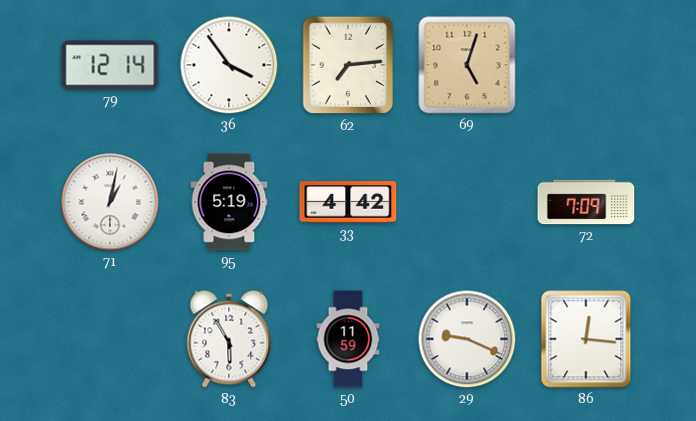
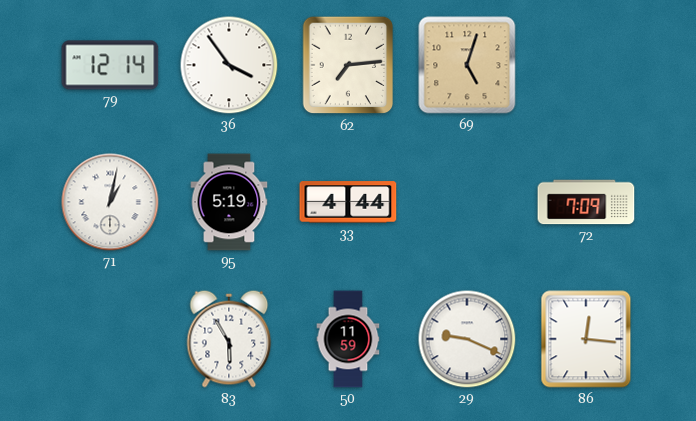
33: 4:42 -> 4:44 (348, 202)
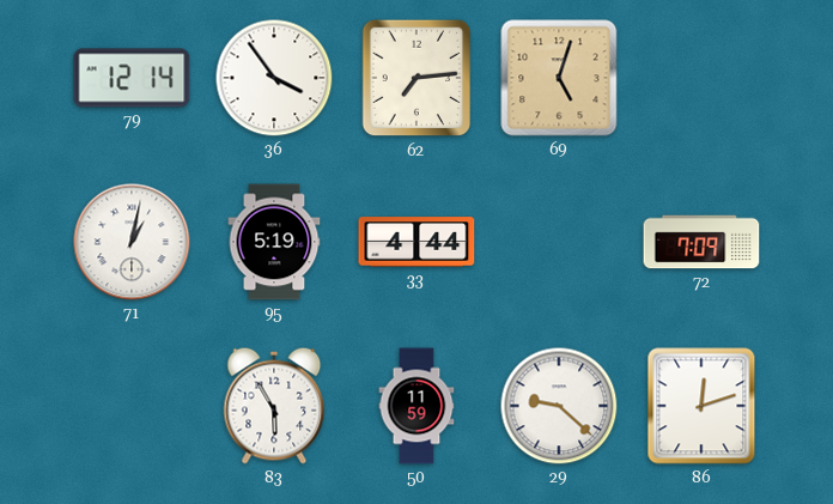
29: 9:19 -> 9:22 (559, 406)
86: 12:16 -> 12:12 (701, 406)
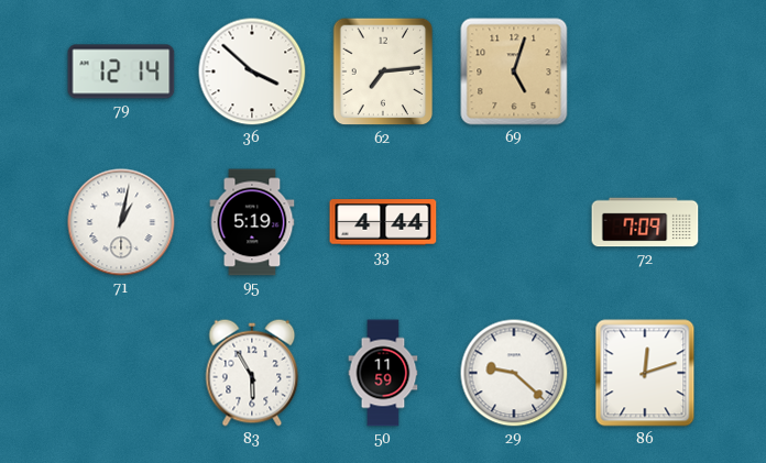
36: 3:54 -> 3:52 (252, 71)
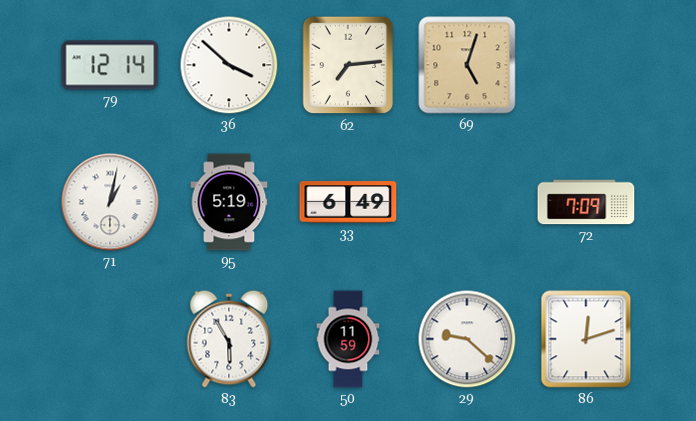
33: 4:44 -> 6:49 (348, 202)
